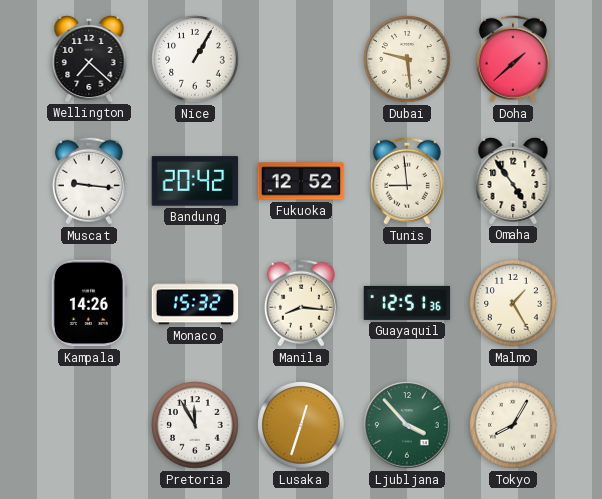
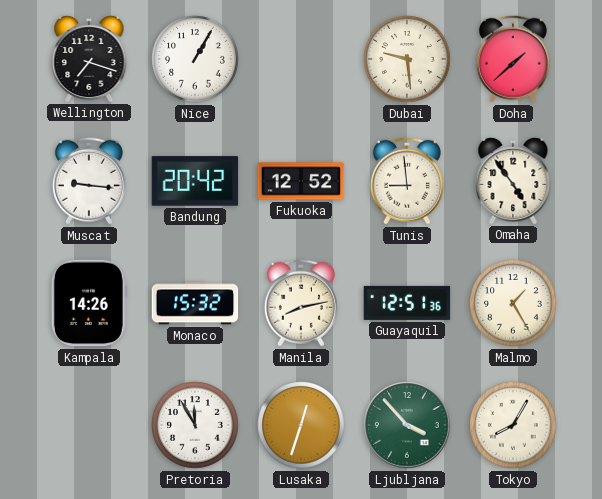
Wellington: 7:22 -> 7:18 (89, 58)
Manila: 8:16 -> 8:13 (301, 303)
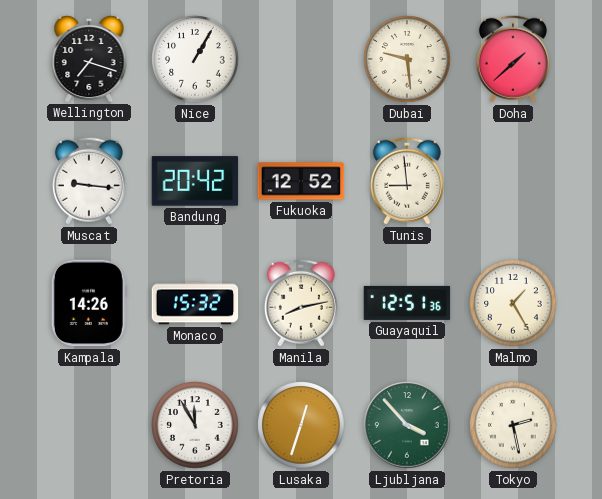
Omaha: 4:54 -> none (513, 180)
Tokyo: 8:05 -> 2:28 (513, 425)
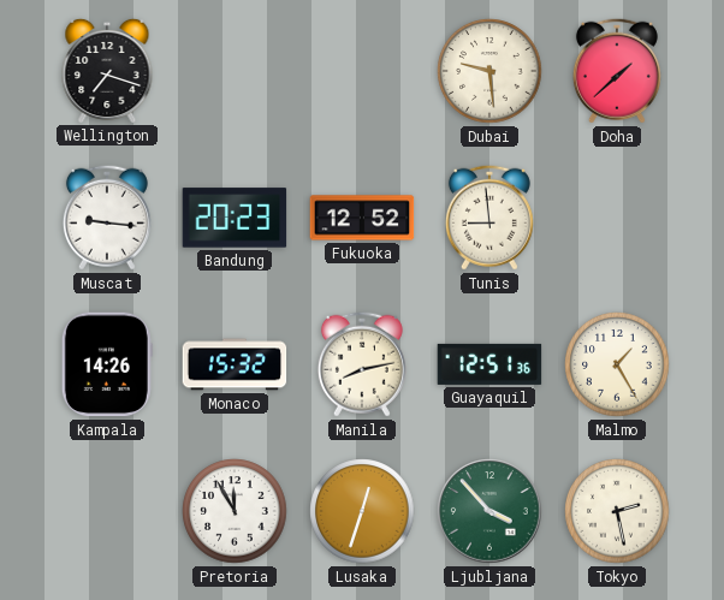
Nice: 1:05 -> none (195, 59)
Bandung: 20:42 -> 20:23 (235, 218)
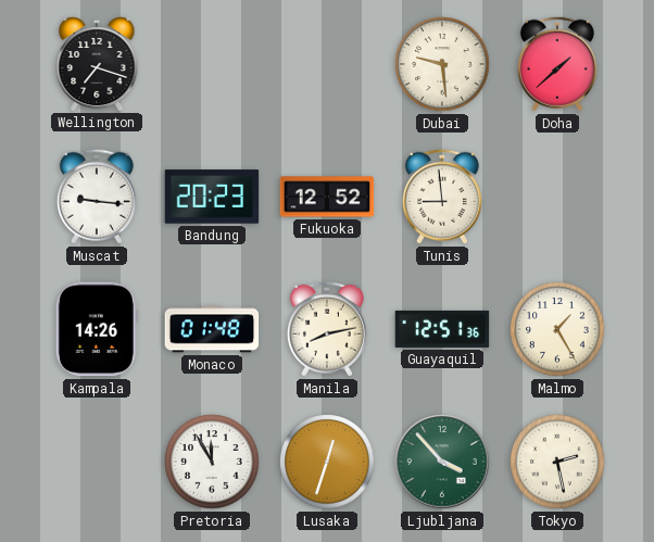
Monaco: 15:32 -> 01:48 (212, 329)
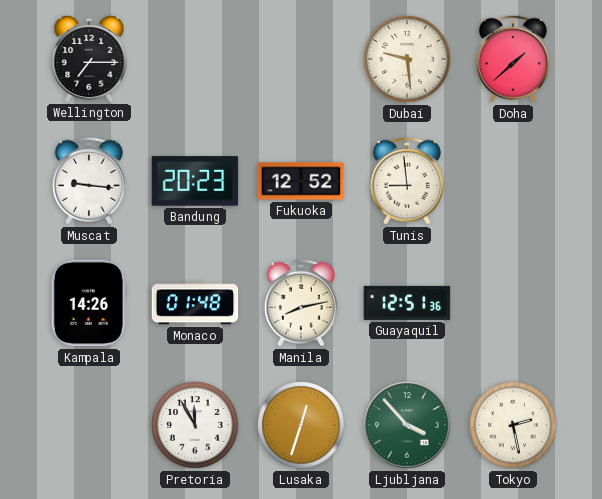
Wellington: 7:18 -> 7:15 (89, 58)
Malmo: 1:25 -> none (557, 329)
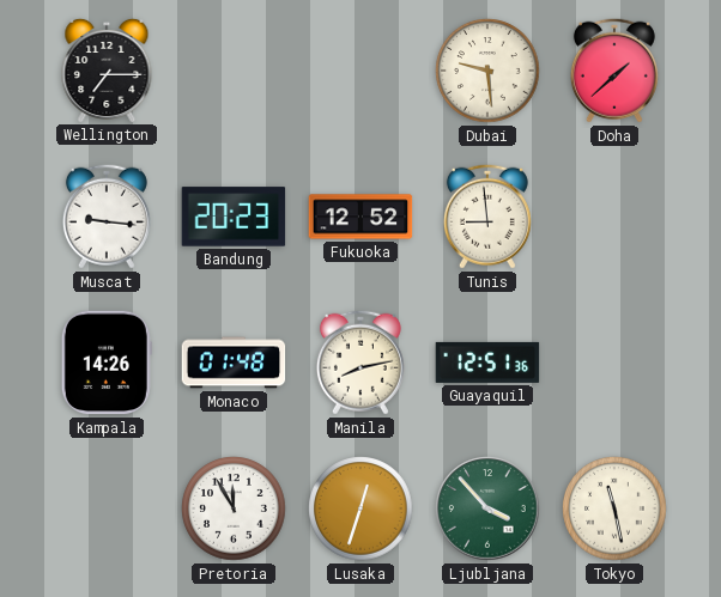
Tokyo: 2:28 -> 11:28 (614, 508)
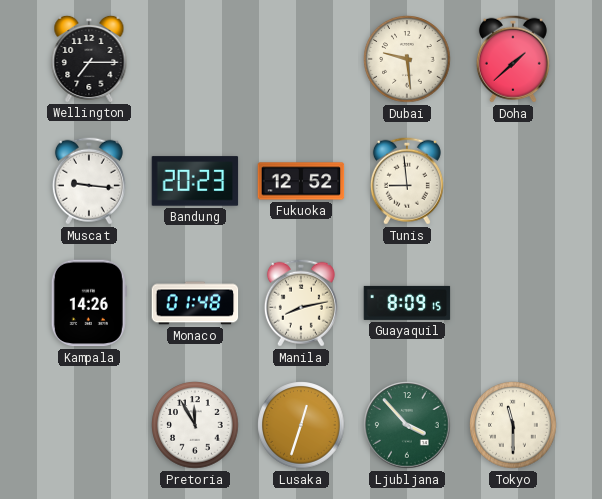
Guayaquil: 12:51 -> 8:09 (407, 303)
Tokyo: 11:28 -> 11:30 (513, 425)
